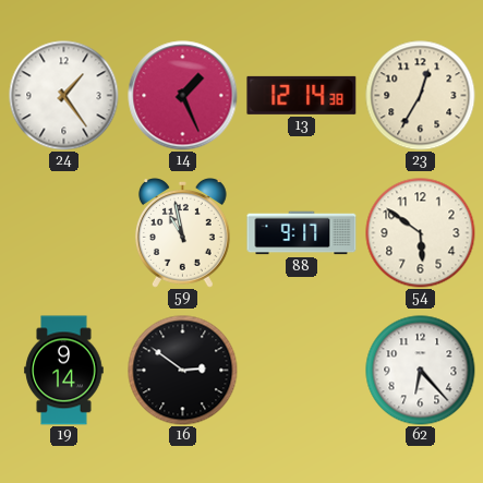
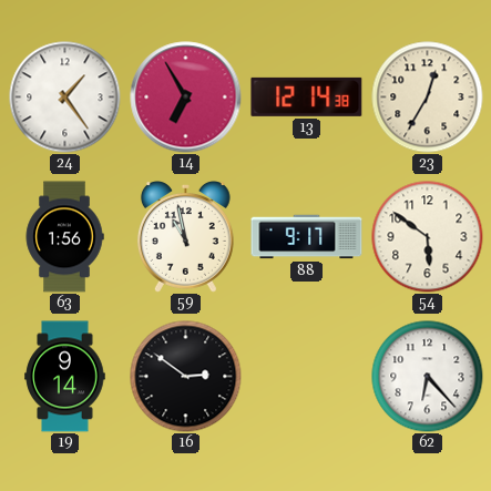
14: 1:26 -> 6:55 (186, 98)
63: none -> 1:56 (64, 237)
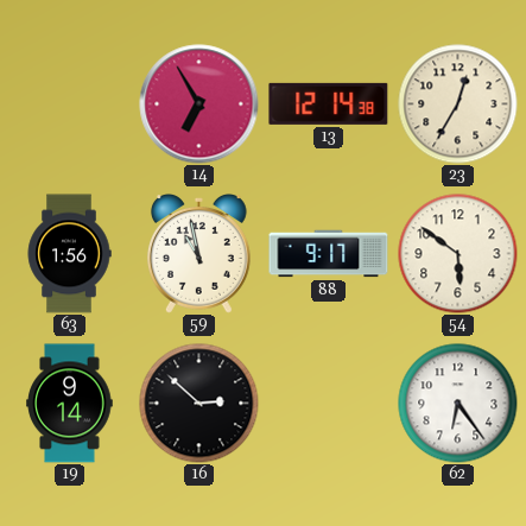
24: 1:24 -> none (65, 98)
16: 2:51 -> 2:52 (199, 404)
62: 6:23 -> 6:24 (458, 404)
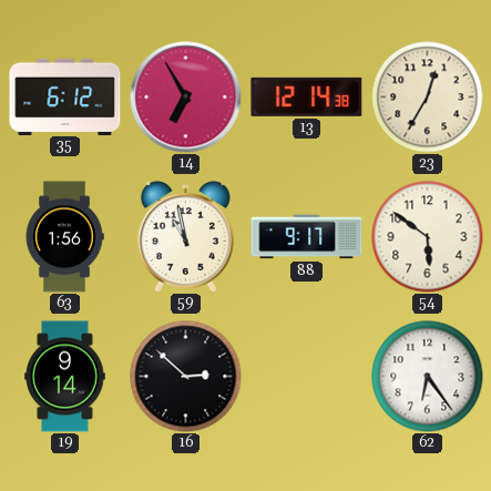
35: none -> 6:12 (65, 96)
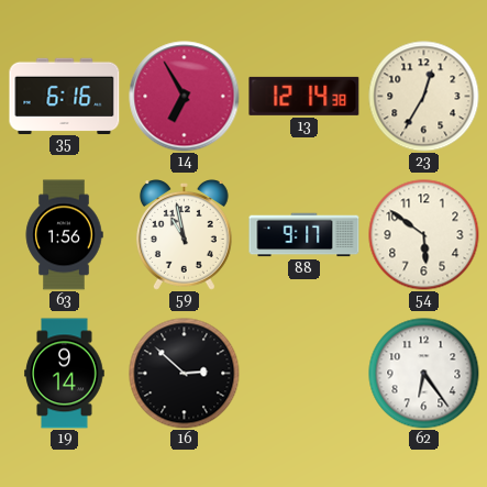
35: 6:12 -> 6:16 (65, 96)
